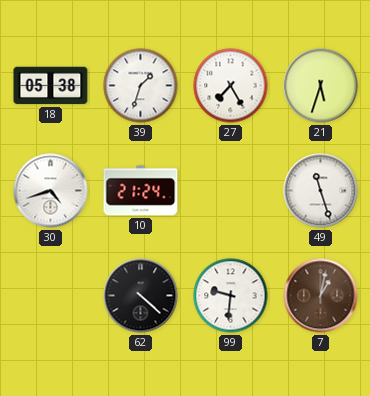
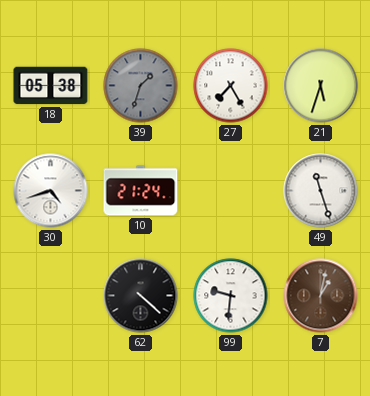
39 dial: white -> grey (141, 86)
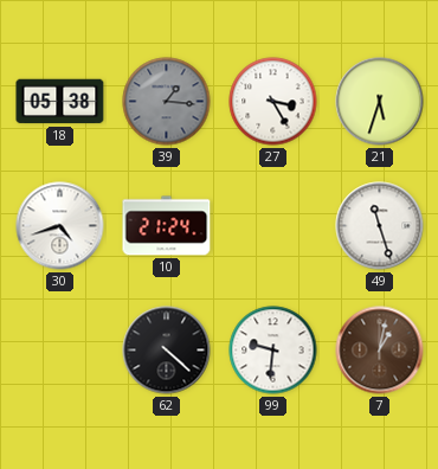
39: 1:33 -> 1:16 (167, 102)
27: 7:25 -> 3:25 (273, 102)
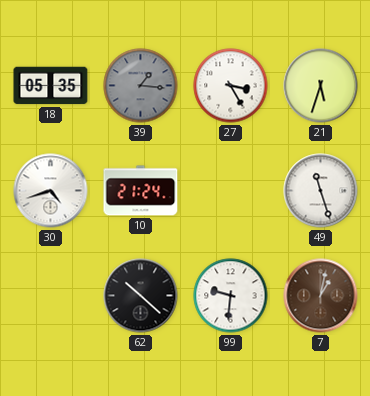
18: 05:38 -> 05:35 (51, 86)
62: 4:22 -> 10:22 (141, 296)
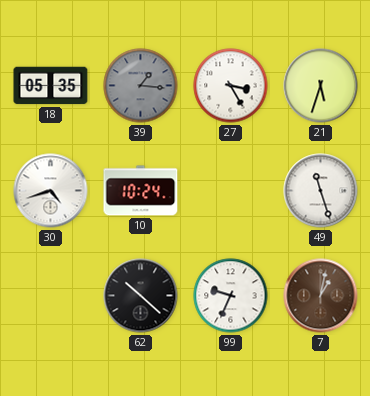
10: 21:24 -> 10:24 (141, 191)
99: 9:31 -> 9:34 (231, 296)
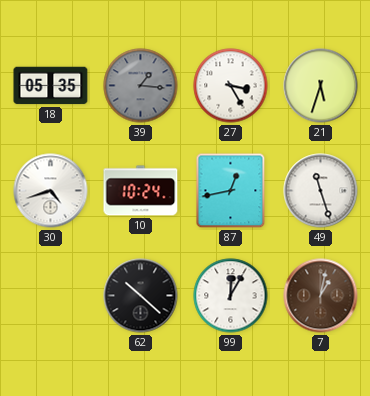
87: none -> 12:43 (231, 191)
99: 9:34 -> 12:05 (231, 296)
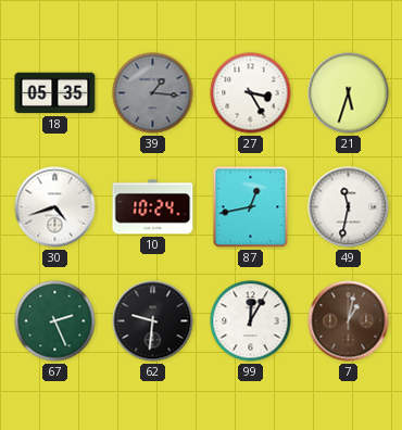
49: 11:27 -> 11:32 (349, 207)
67: none -> 2:26 (55, 321)
62: 10:22 -> 9:31 (153, 321)
